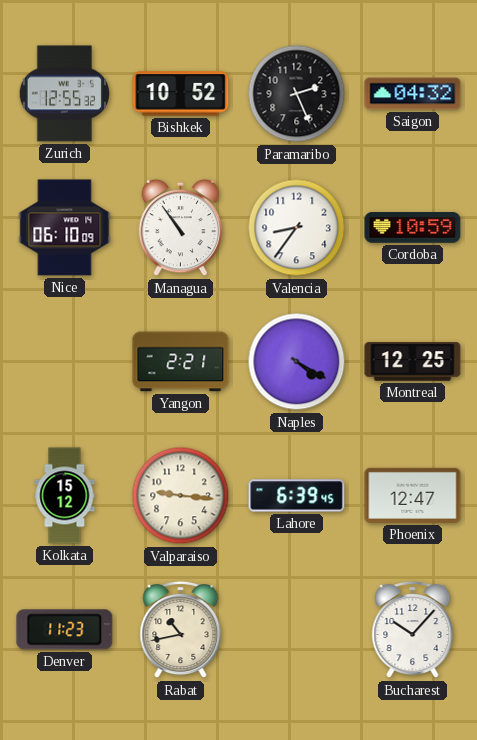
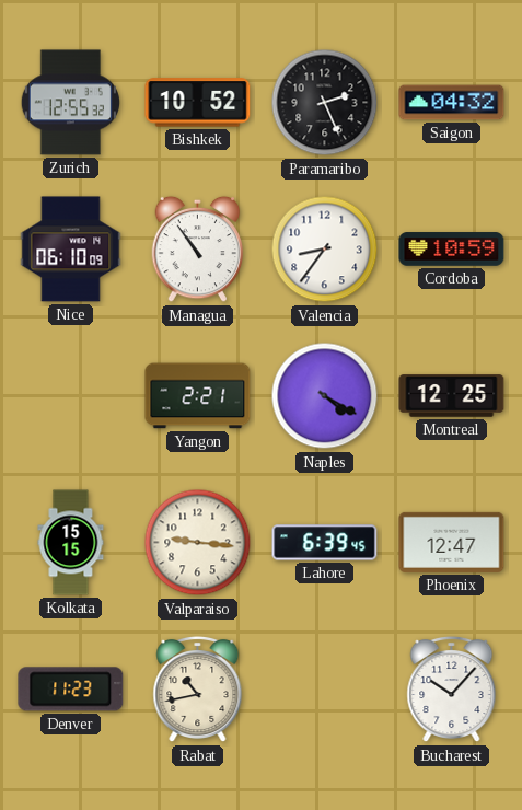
Kolkata: 15:12 -> 15:15 (71, 543)
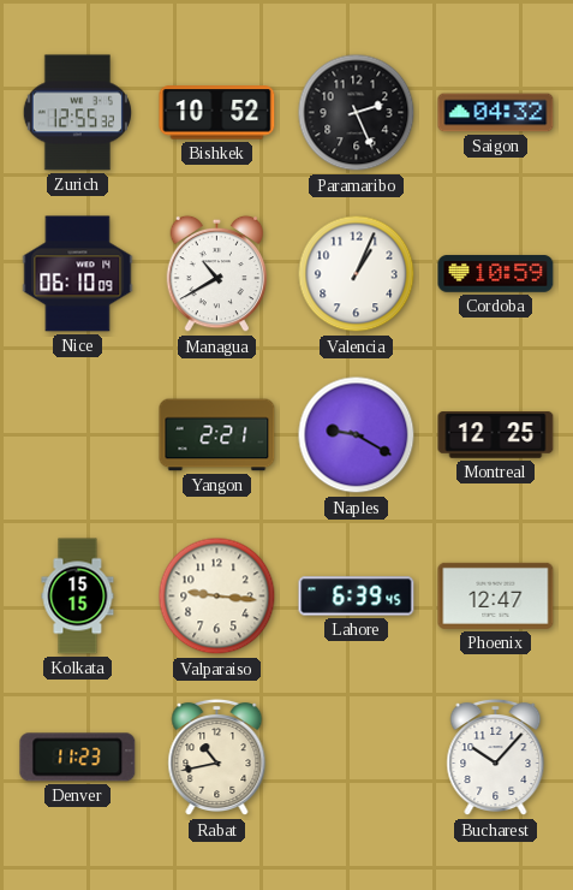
Managua: 10:54 -> 10:40 (217, 274)
Valencia: 8:36 -> 1:04 (357, 274)
Naples: 4:20 -> 9:20 (357, 435)
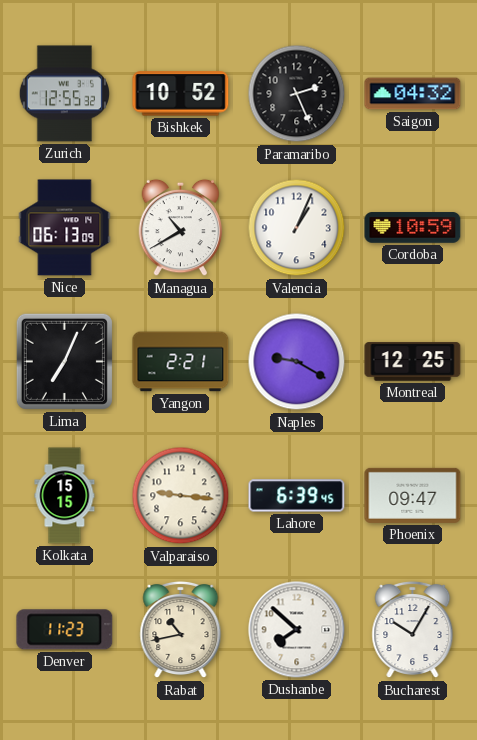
Nice: 06:10 -> 06:13 (65, 228)
Lima: none -> 7:04 (64, 361)
Phoenix: 12:47 -> 09:47 (413, 495)
Dushanbe: none -> 7:52 (297, 630)
Bucharest: 10:07 -> 10:05 (413, 630)
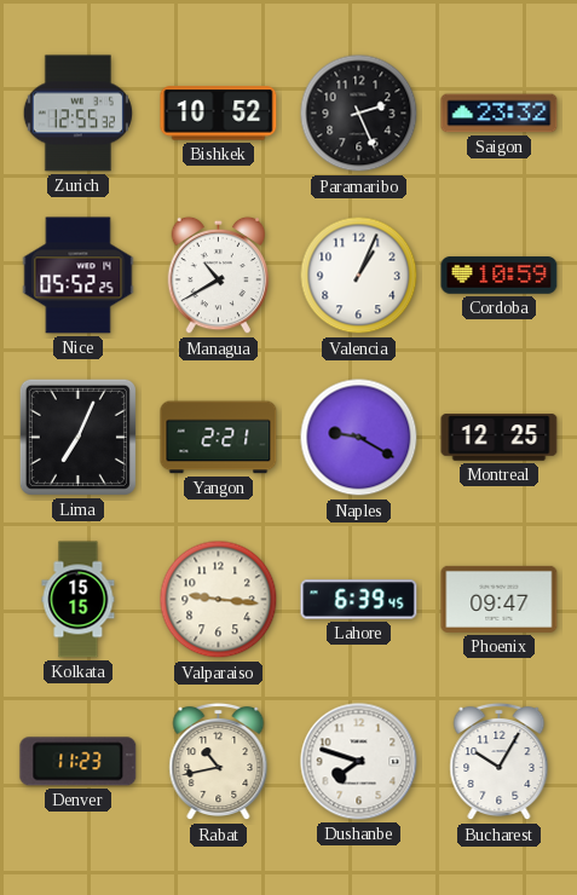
Saigon: 04:32 -> 23:32 (500, 114)
Nice: 06:13 -> 05:52 (79, 276)
Dushanbe: 7:52 -> 7:48 (359, 762)
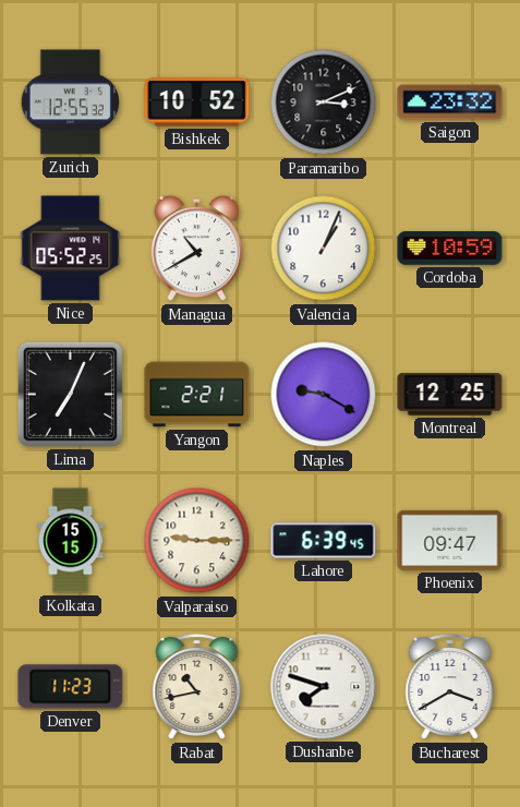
Paramaribo: 2:26 -> 3:11 (324, 103)
Valparaiso: 9:16 -> 9:15 (197, 541)
Bucharest: 10:05 -> 3:40 (450, 687)
